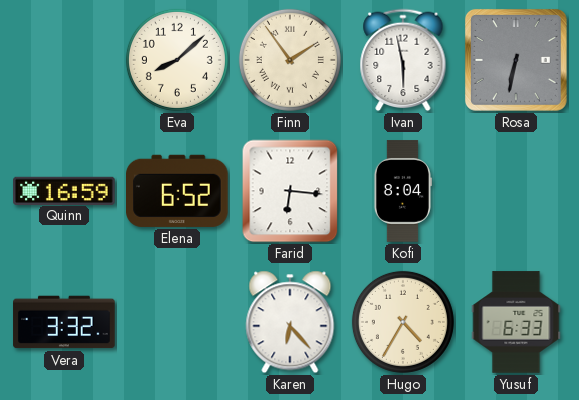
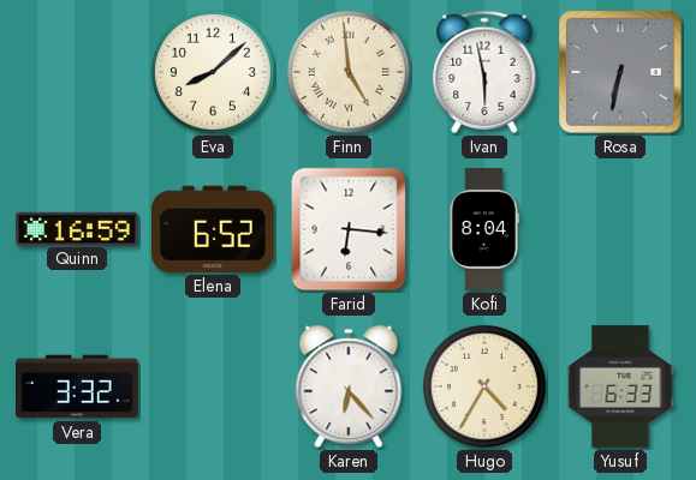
Finn: 1:54 -> 4:59 (349, 72)
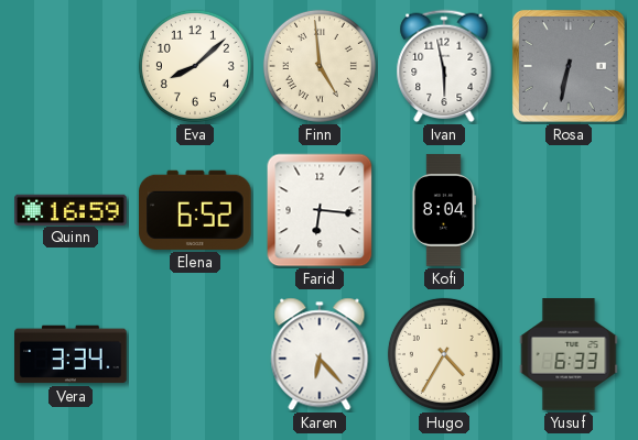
Vera: 3:32 -> 3:34 (71, 354)
